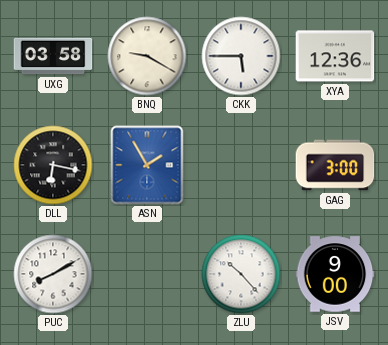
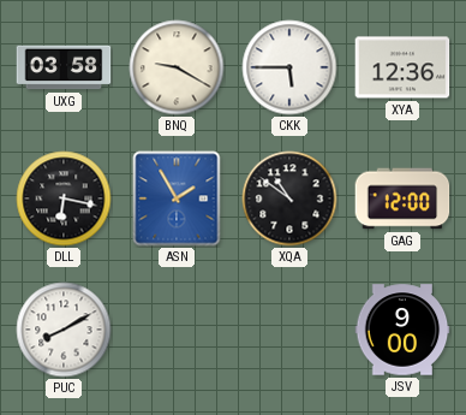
XQA: none -> 10:51 (289, 198)
GAG: 3:00 -> 12:00 (402, 198)
ZLU: 10:23 -> none (241, 274)
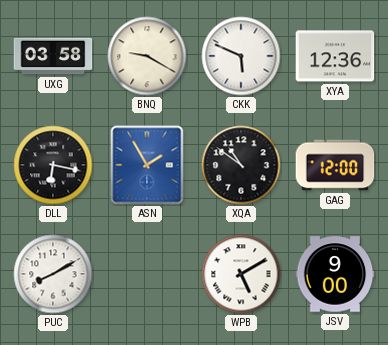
CKK: 5:45 -> 5:49 (241, 56)
WPB: none -> 5:10 (241, 274)
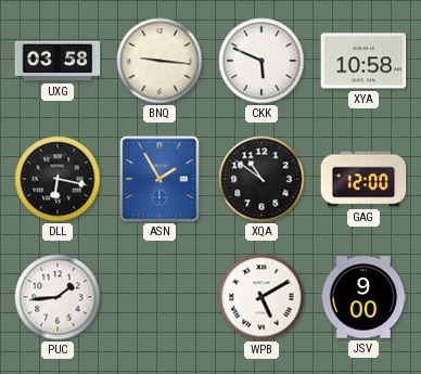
BNQ: 9:20 -> 9:16 (160, 61)
XYA: 12:36 -> 10:58 (363, 61)
PUC: 8:10 -> 1:44 (58, 297)
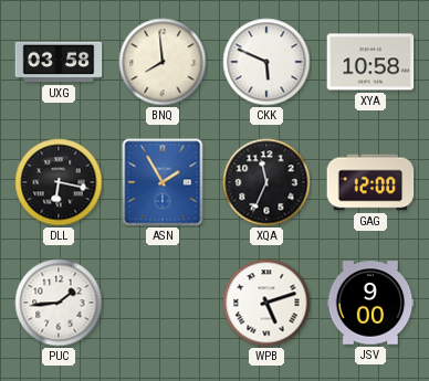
BNQ: 9:16 -> 7:59 (163, 62)
XQA: 10:51 -> 11:34 (266, 182)
WPB: 5:10 -> 5:12 (266, 303)
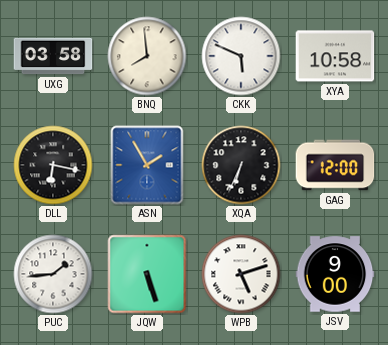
XQA: 11:34 -> 6:34 (241, 165)
JQW: none -> 5:27 (147, 274)
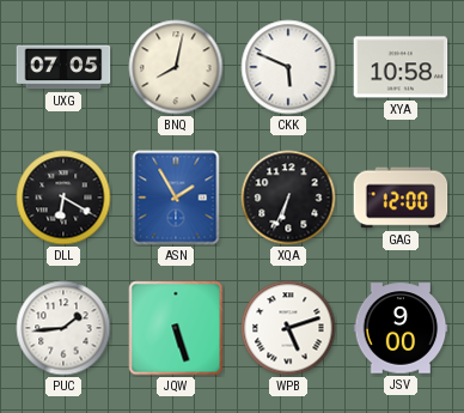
UXG: 03:58 -> 07:05 (63, 67)
BNQ: 7:59 -> 8:02 (176, 67)
DLL: 6:17 -> 6:20 (63, 198)
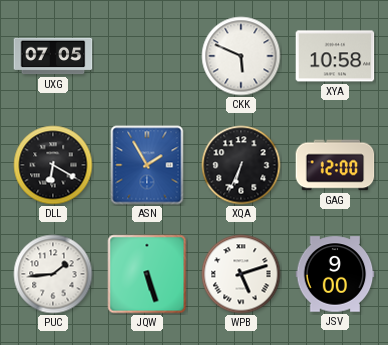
BNQ: 8:02 -> none (176, 67)
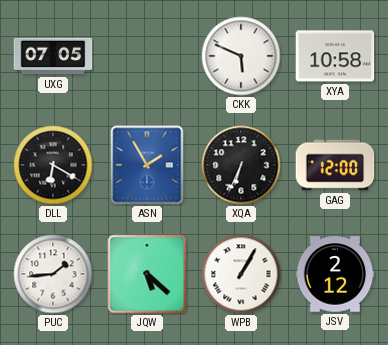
JQW: 5:27 -> 5:22 (147, 274)
WPB: 5:12 -> 1:05 (241, 274)
JSV: 9:00 -> 2:12 (335, 274)
